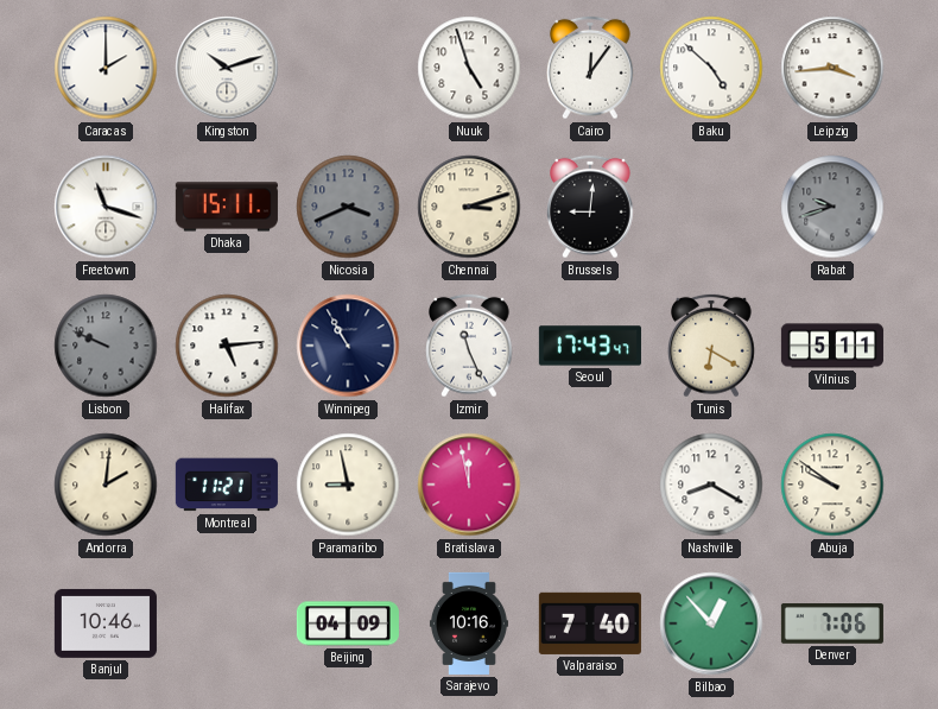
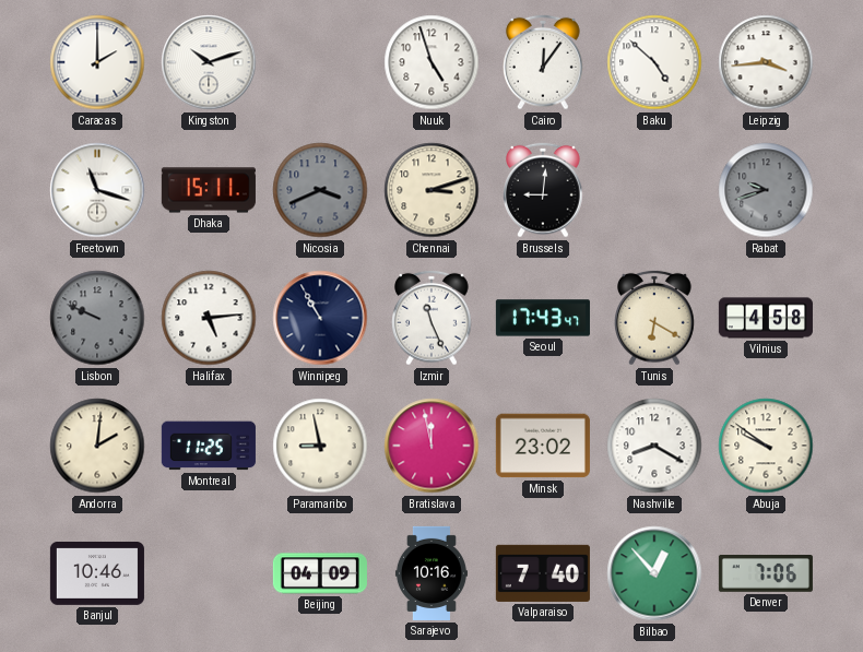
Vilnius: 5:11 -> 4:58 (766, 318)
Montreal: 11:21 -> 11:25 (209, 446)
Minsk: none -> 23:02 (543, 446)
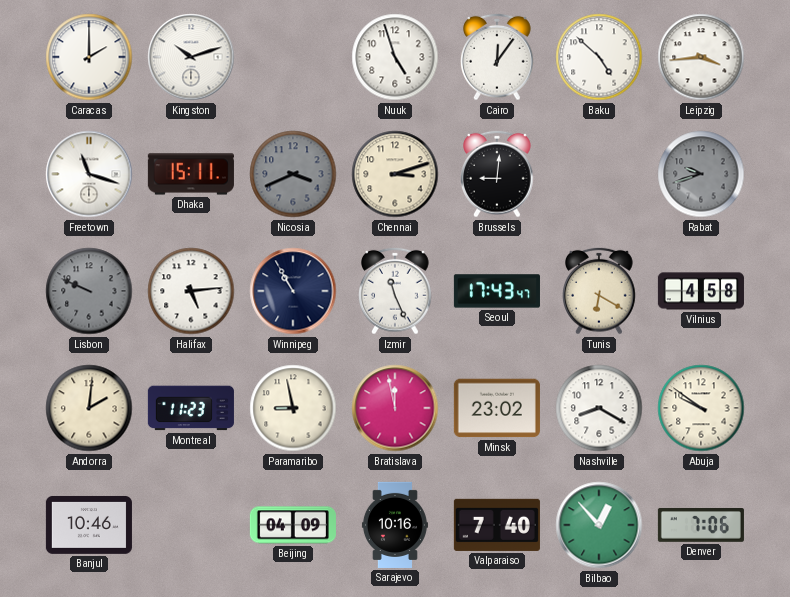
Montreal: 11:25 -> 11:23 (191, 408)
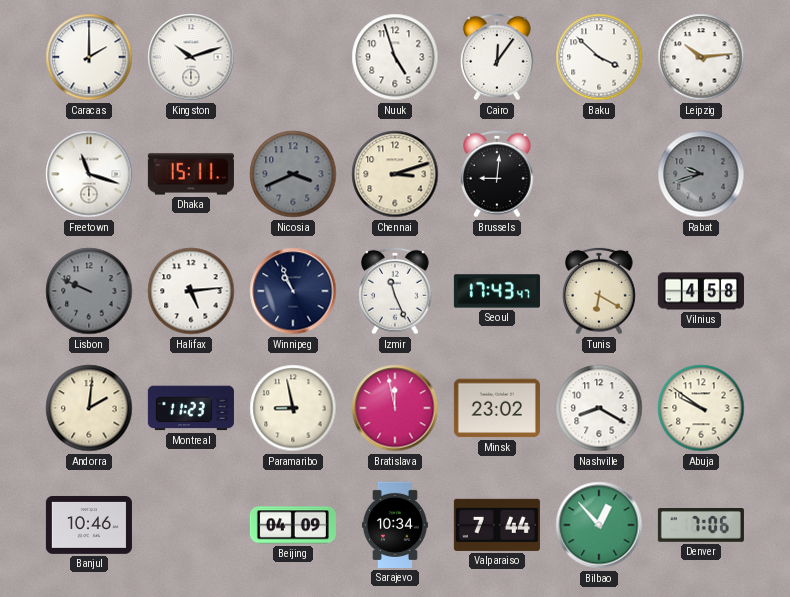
Baku: 4:52 -> 3:52 (599, 57)
Leipzig: 3:44 -> 10:14 (701, 57)
Winnipeg: 10:55 -> 10:56 (293, 291)
Sarajevo: 10:16 -> 10:34 (395, 525)
Valparaiso: 7:40 -> 7:44 (497, 525)
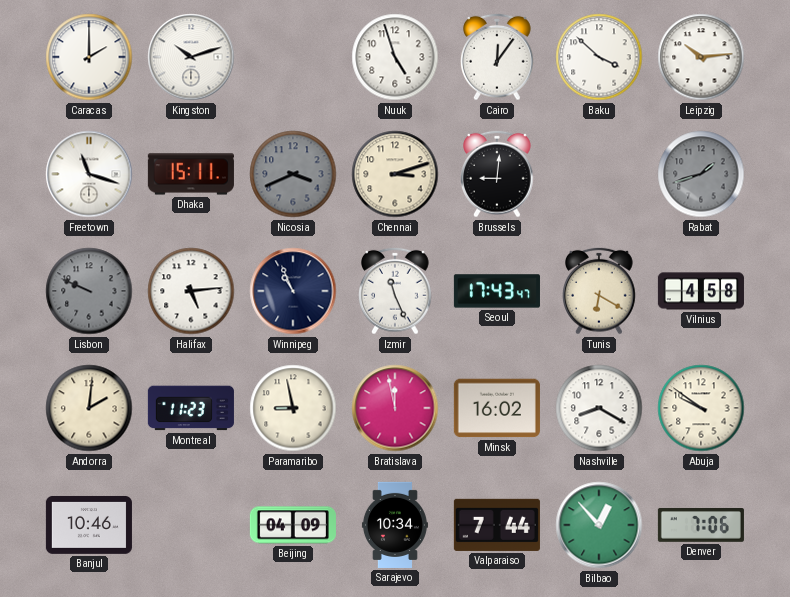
Rabat: 9:42 -> 1:42 (701, 174)
Minsk: 23:02 -> 16:02 (497, 408)
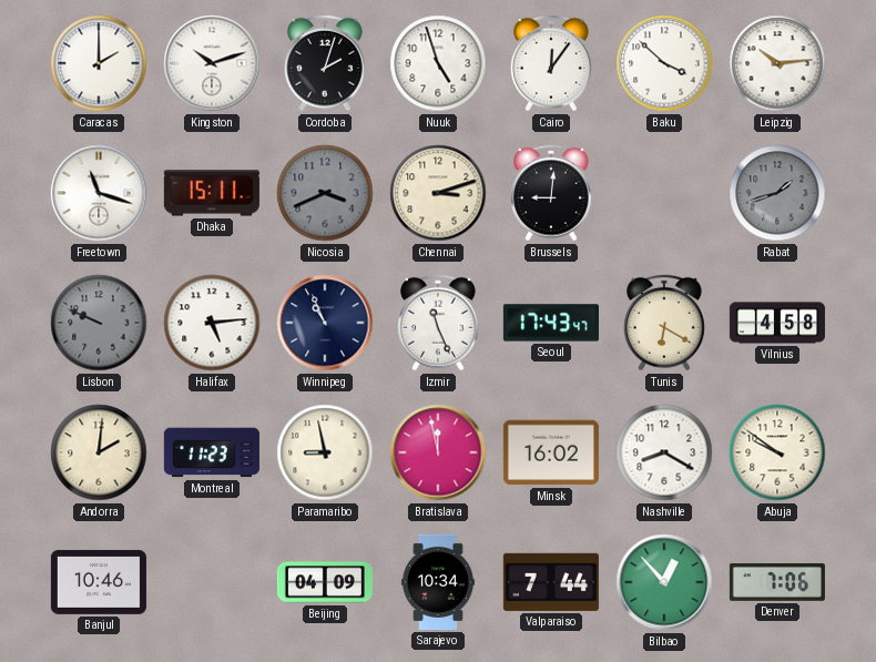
Cordoba: none -> 2:03 (326, 63)
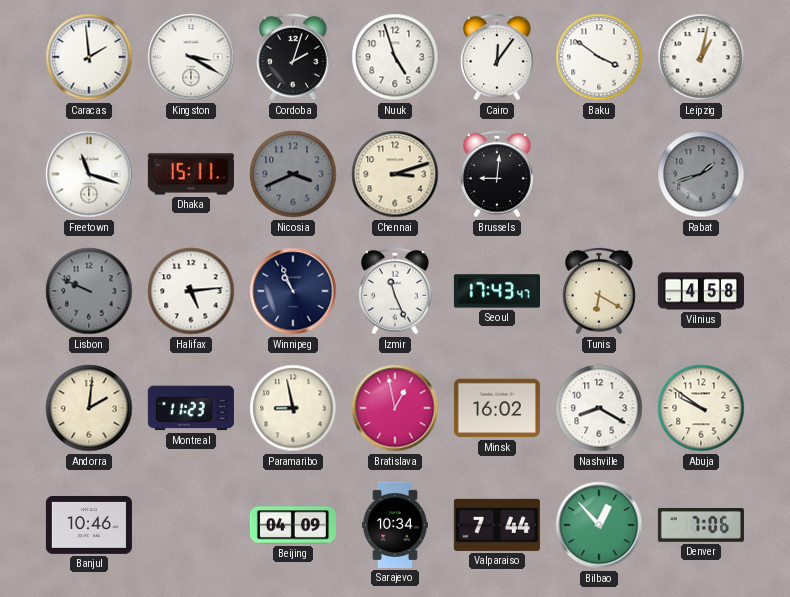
Caracas: 2:00 -> 1:59 (89, 57)
Kingston: 10:12 -> 3:20 (191, 57)
Baku: 3:52 -> 3:51 (599, 57)
Leipzig: 10:14 -> 1:02 (701, 57)
Bratislava: 11:58 -> 12:58 (395, 408)
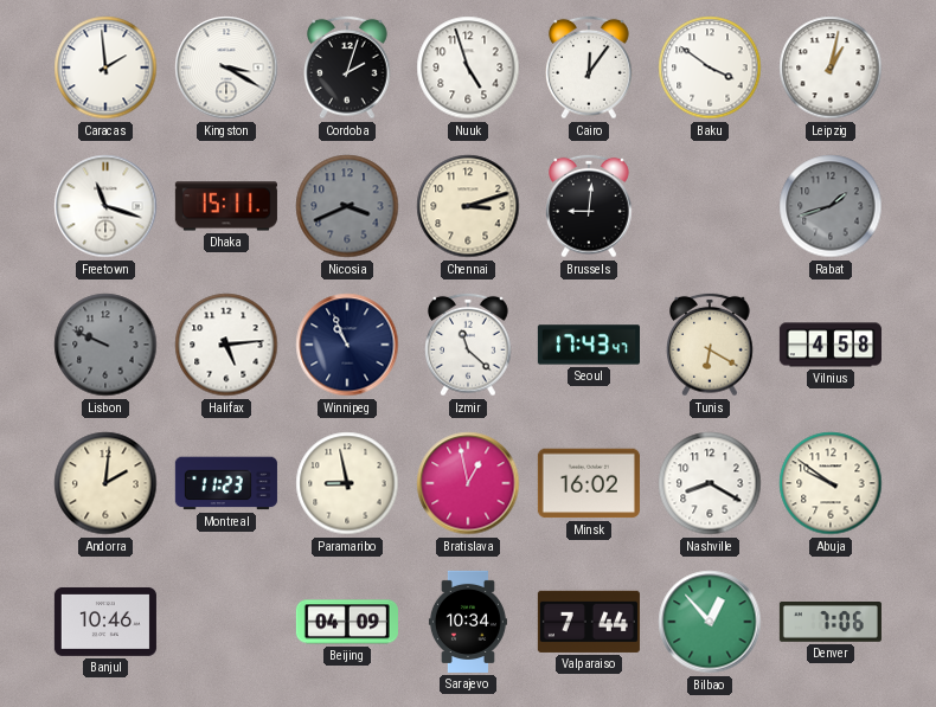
Izmir: 11:26 -> 11:22 (469, 345)
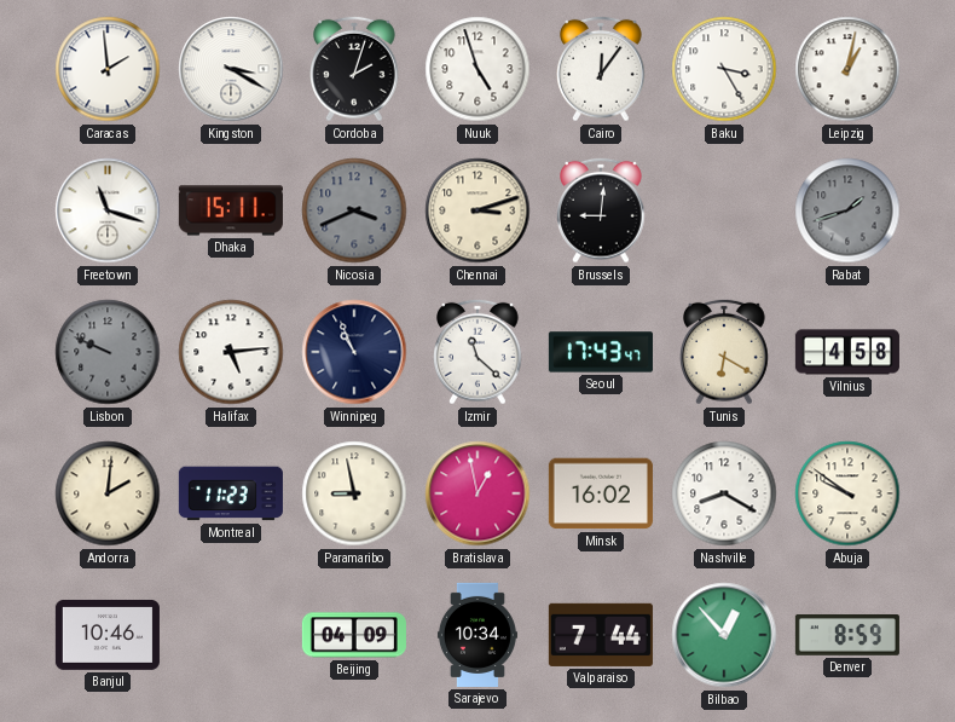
Baku: 3:51 -> 3:25 (724, 69)
Denver: 7:06 -> 8:59 (847, 636)
